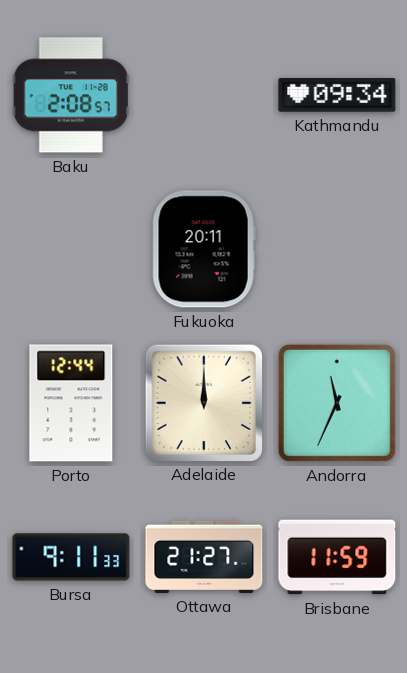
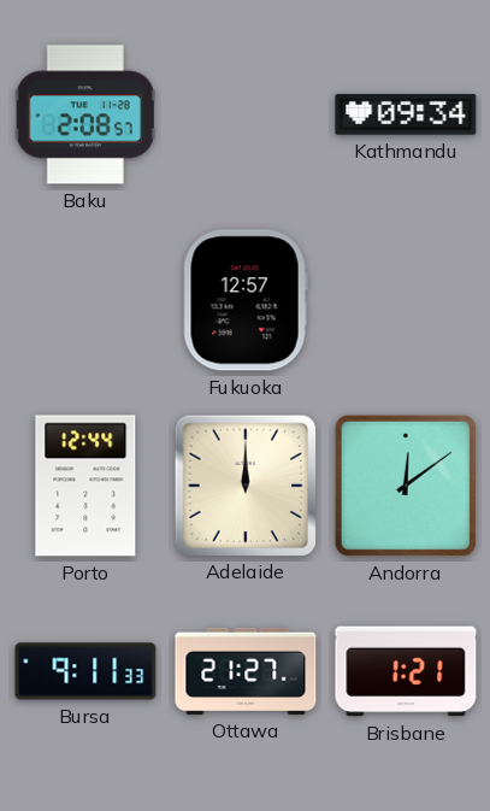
Fukuoka: 20:11 -> 12:57 (246, 300)
Andorra: 11:34 -> 12:09 (406, 486)
Brisbane: 11:59 -> 1:21 (406, 671)
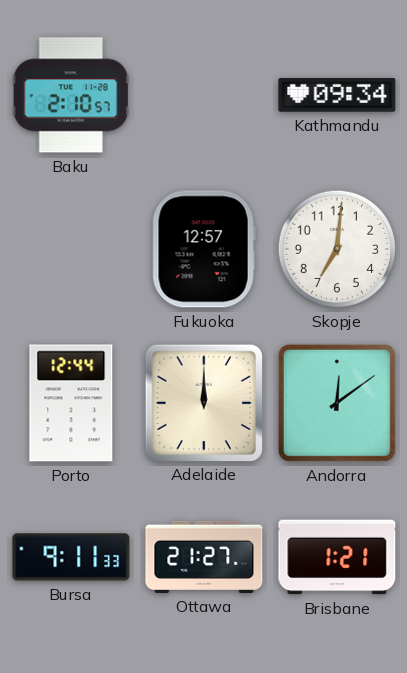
Baku: 2:08 -> 2:10 (71, 95)
Skopje: none -> 7:01 (337, 249)
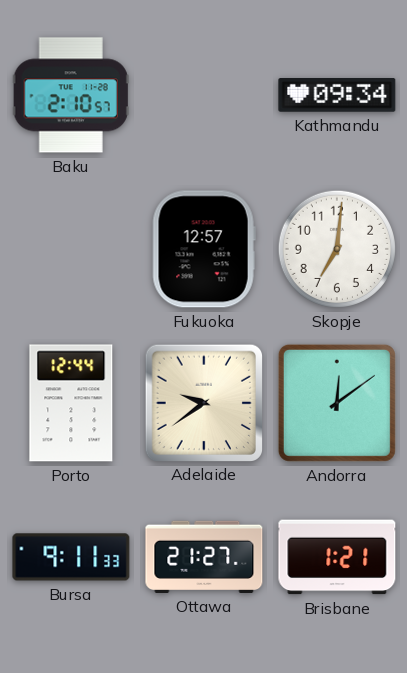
Adelaide: 12:00 -> 9:39 (203, 402)
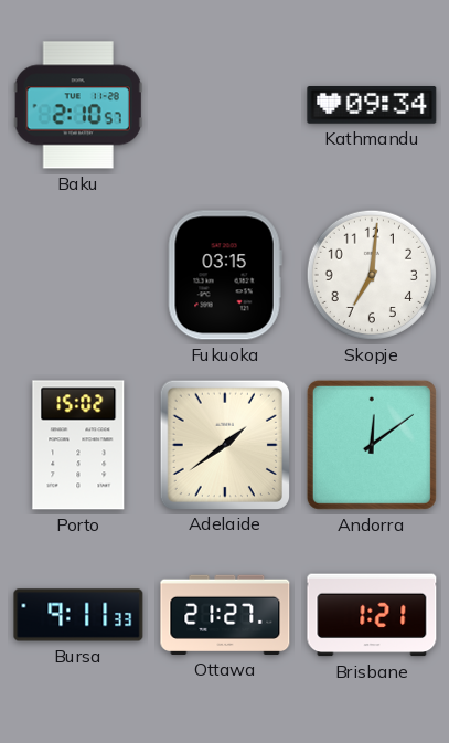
Fukuoka: 12:57 -> 03:15 (225, 275)
Porto: 12:44 -> 15:02 (78, 445)
Adelaide: 9:39 -> 1:39 (224, 444)
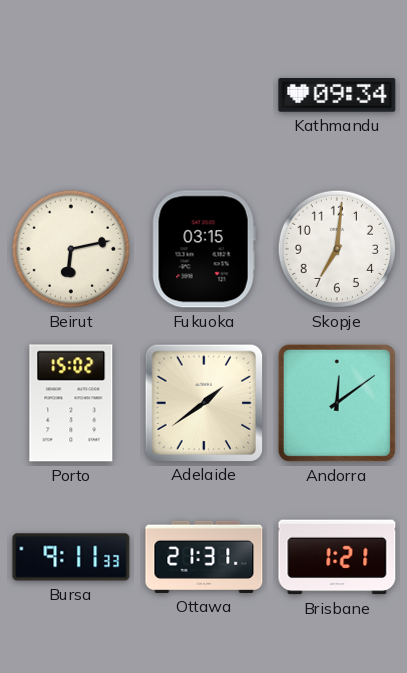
Baku: 2:10 -> none (78, 105)
Beirut: none -> 6:13 (71, 249)
Ottawa: 21:27 -> 21:31 (204, 557)
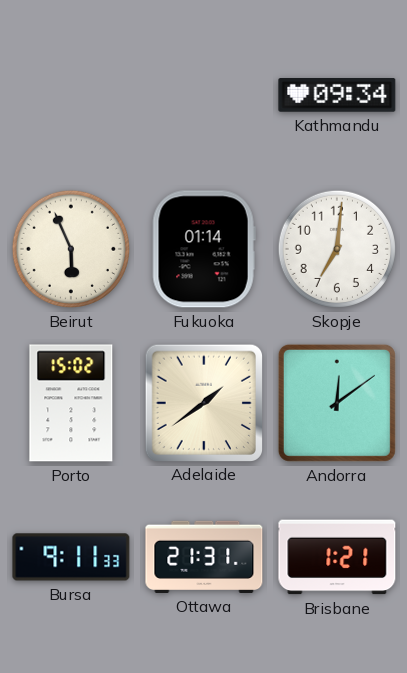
Beirut: 6:13 -> 5:56 (71, 249)
Fukuoka: 03:15 -> 01:14 (204, 249)
